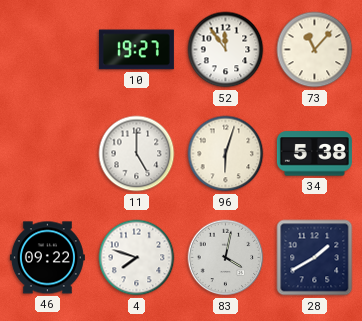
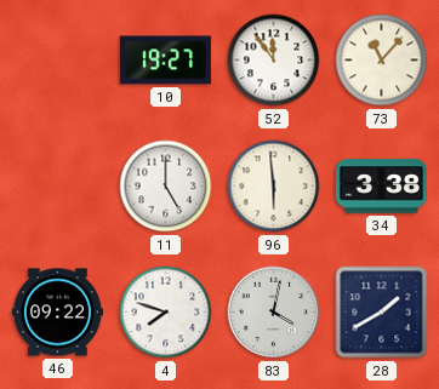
96: 6:03 -> 5:59 (274, 187)
34: 5:38 -> 3:38 (381, 187)
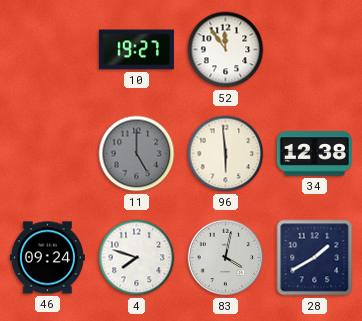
73: 11:07 -> none (382, 61)
11 dial: white -> grey (137, 154)
34: 3:38 -> 12:38 (314, 154)
46: 09:22 -> 09:24 (47, 258)
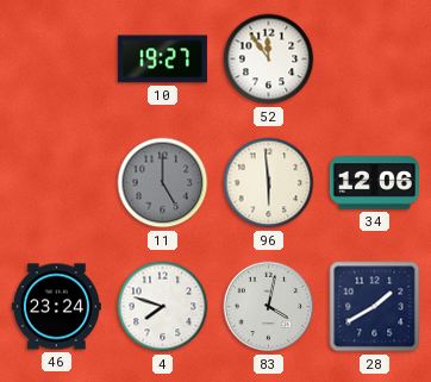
34: 12:38 -> 12:06 (374, 183)
46: 09:24 -> 23:24 (56, 307)
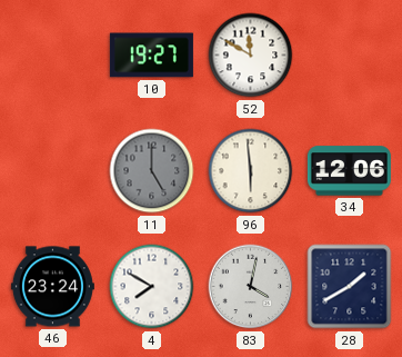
52: 11:54 -> 11:50 (251, 56)
4: 7:48 -> 7:50 (152, 287)
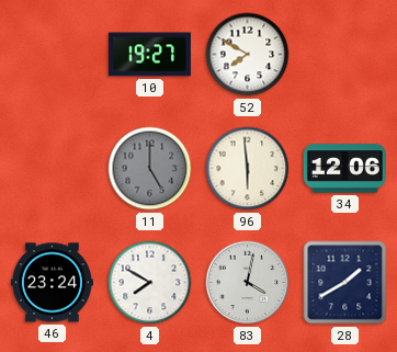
52: 11:50 -> 7:50 (248, 55)
